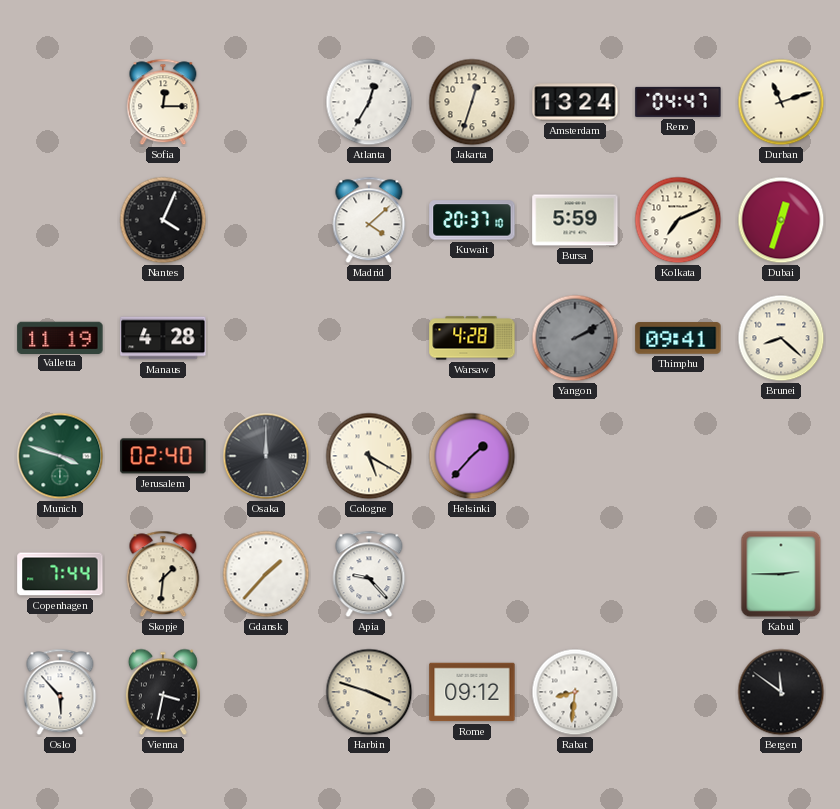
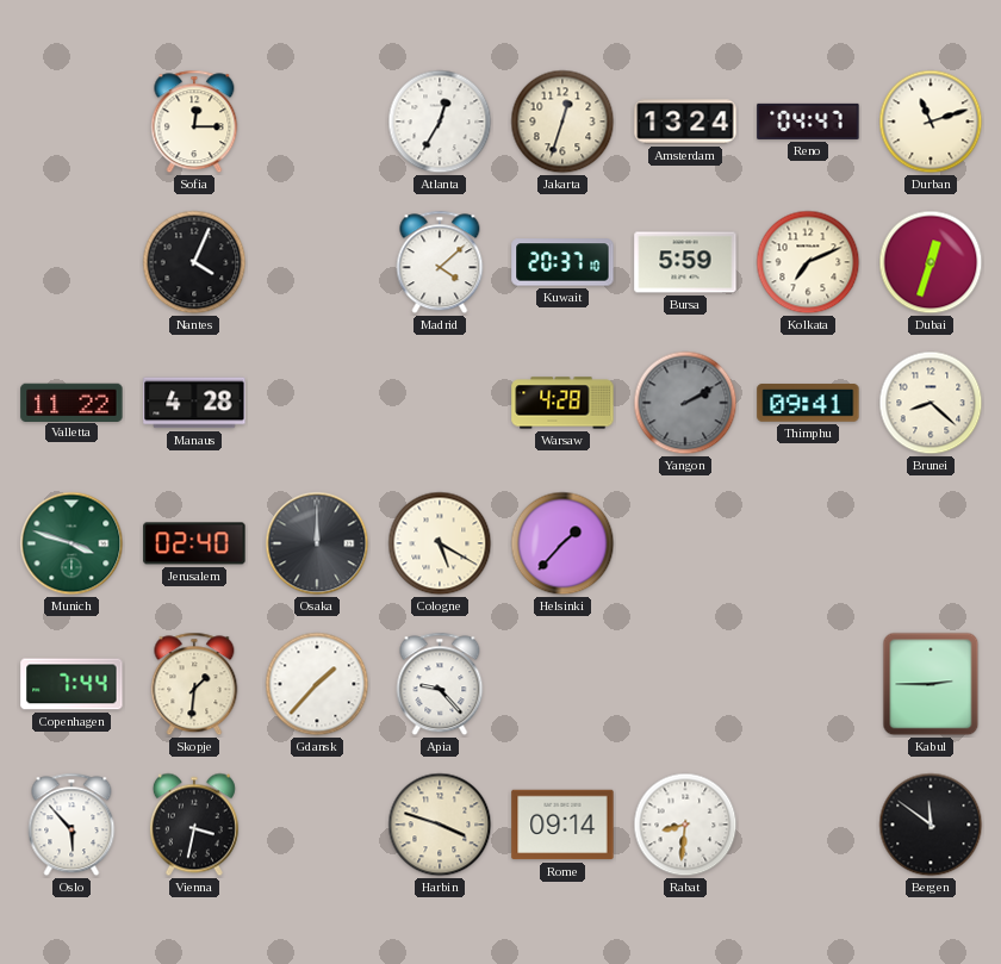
Valletta: 11:19 -> 11:22 (71, 402)
Rome: 09:12 -> 09:14 (562, 825)
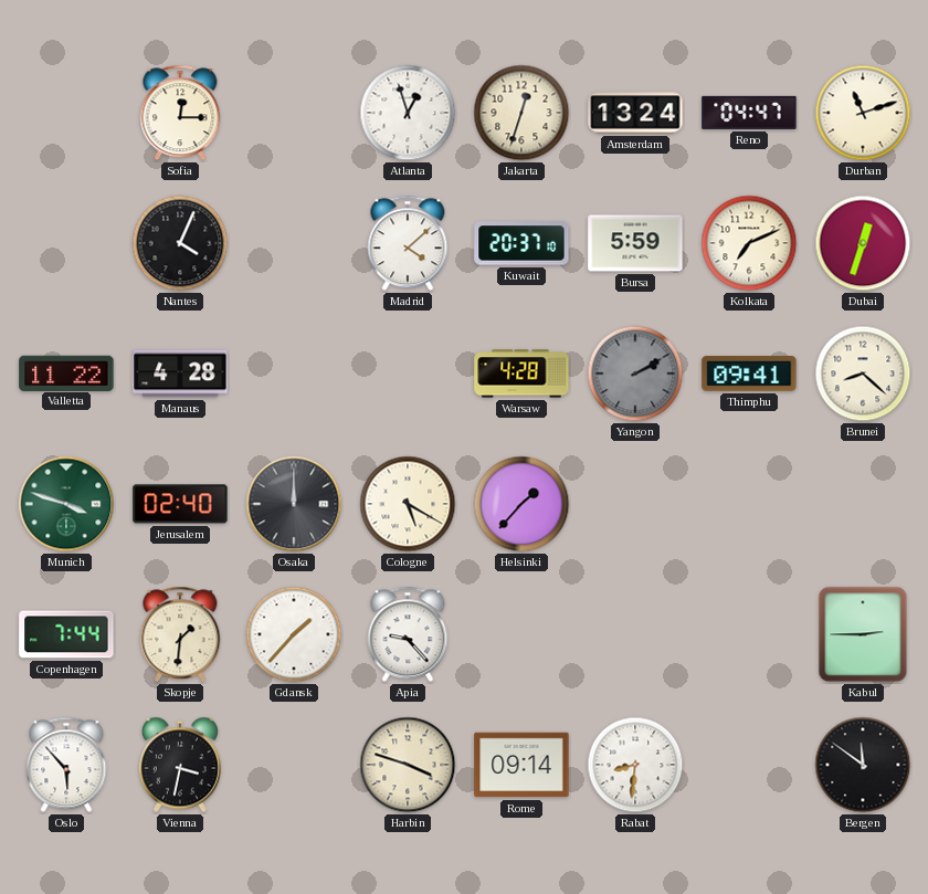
Atlanta: 12:35 -> 12:57 (408, 113)
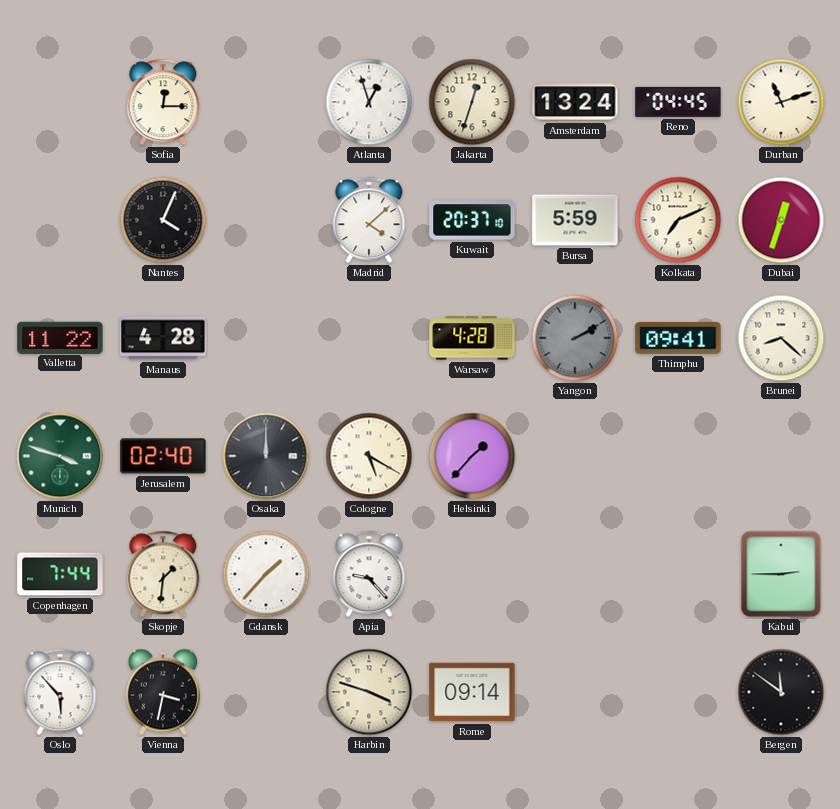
Reno: 04:47 -> 04:45 (678, 102)
Rabat: 8:31 -> none (635, 765)
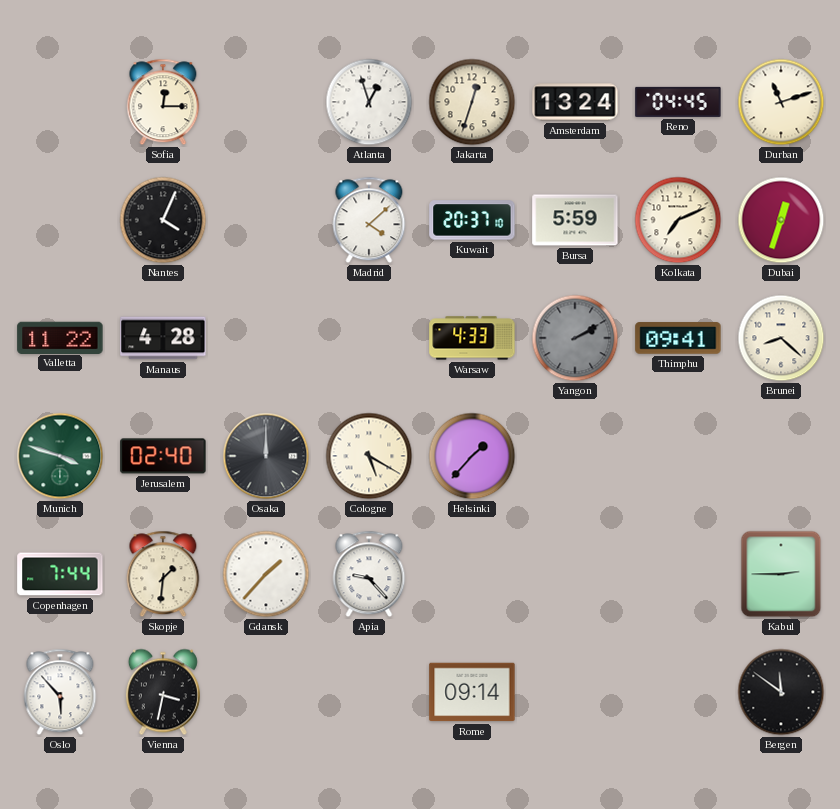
Warsaw: 4:28 -> 4:33 (472, 338)
Harbin: 3:48 -> none (369, 692)
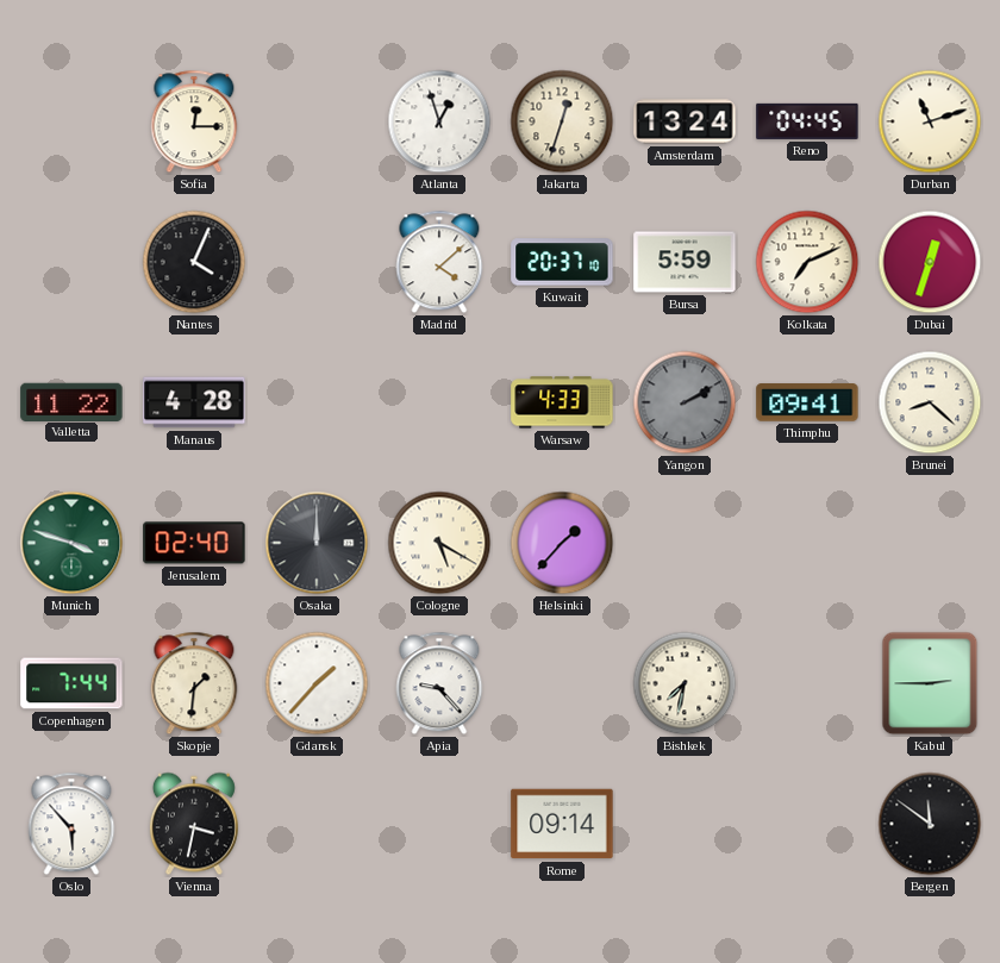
Bishkek: none -> 7:32 (685, 683)
